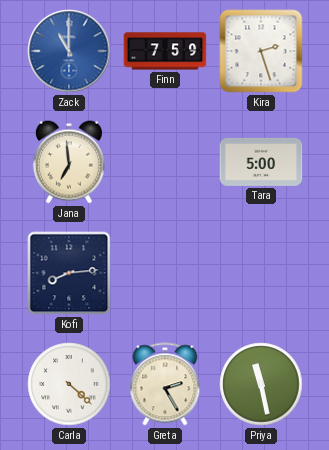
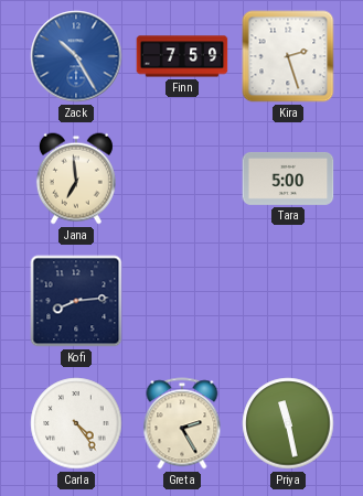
Zack: 11:00 -> 10:25 (76, 56)
Carla: 4:22 -> 4:24 (76, 423)
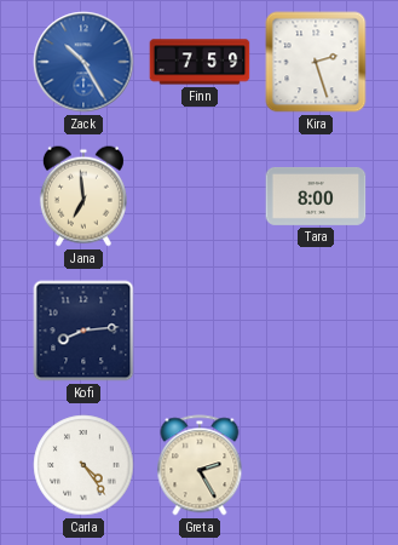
Tara: 5:00 -> 8:00 (316, 196)
Priya: 11:28 -> none (288, 423)
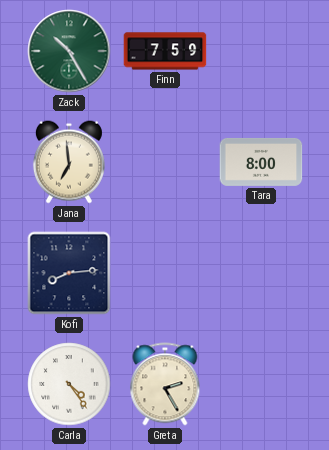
Zack dial: blue -> green (69, 51)
Kira: 2:27 -> none (316, 62)
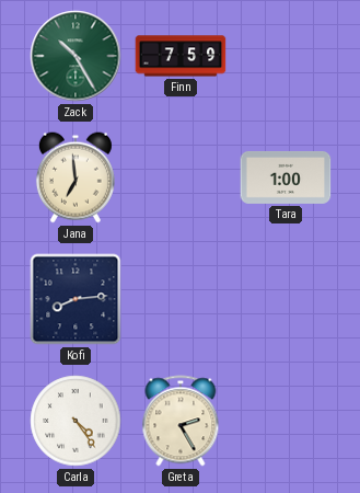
Tara: 8:00 -> 1:00 (286, 177)
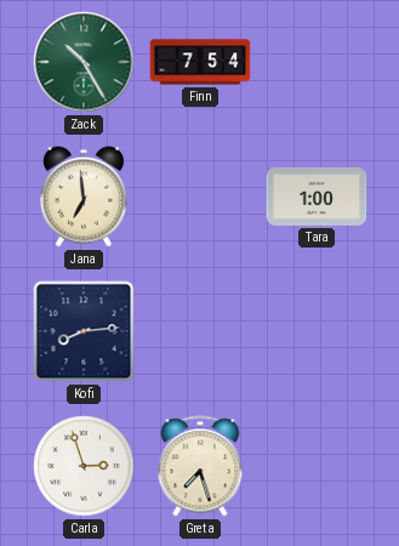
Finn: 7:59 -> 7:54 (200, 62)
Carla: 4:24 -> 2:57 (84, 466)
Greta: 2:25 -> 7:27 (200, 466)
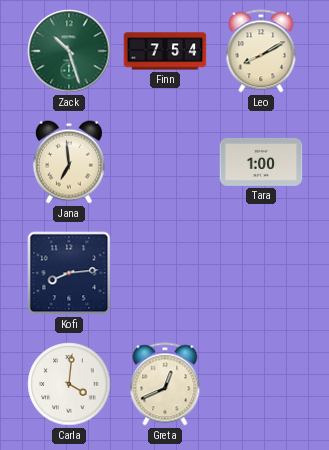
Zack: 10:25 -> 10:27 (69, 51)
Leo: none -> 8:10 (261, 51)
Carla: 2:57 -> 4:01 (69, 384)
Greta: 7:27 -> 12:41 (165, 384)
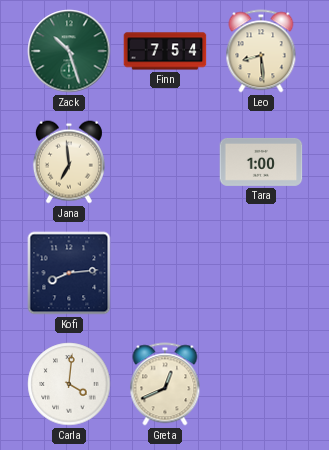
Leo: 8:10 -> 8:29 (261, 51)
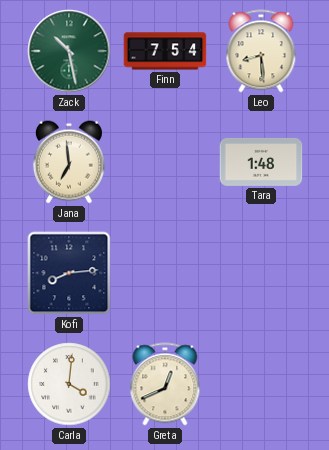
Zack: 10:27 -> 10:28 (69, 51)
Tara: 1:00 -> 1:48 (261, 162)
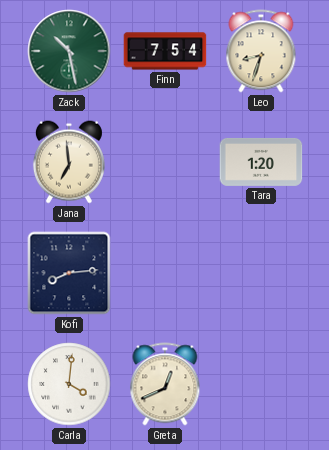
Leo: 8:29 -> 8:33 (261, 51)
Tara: 1:48 -> 1:20 (261, 162)
